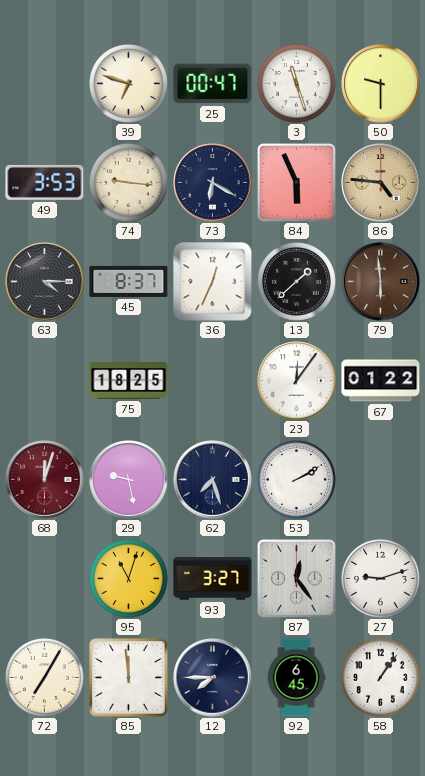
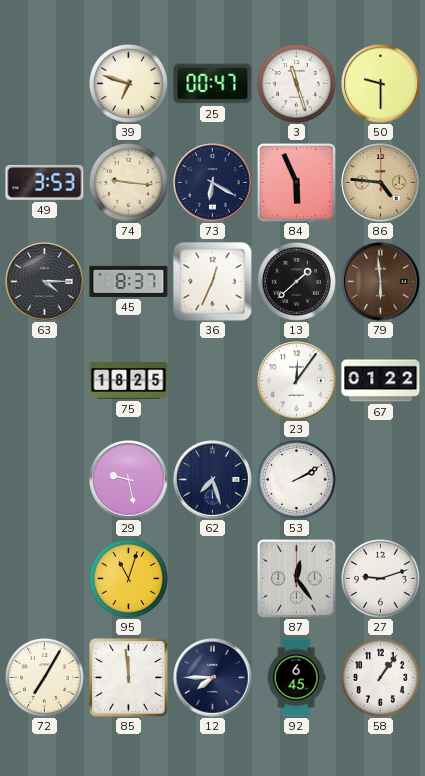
68: 12:03 -> none (45, 480)
93: 3:27 -> none (213, 579)
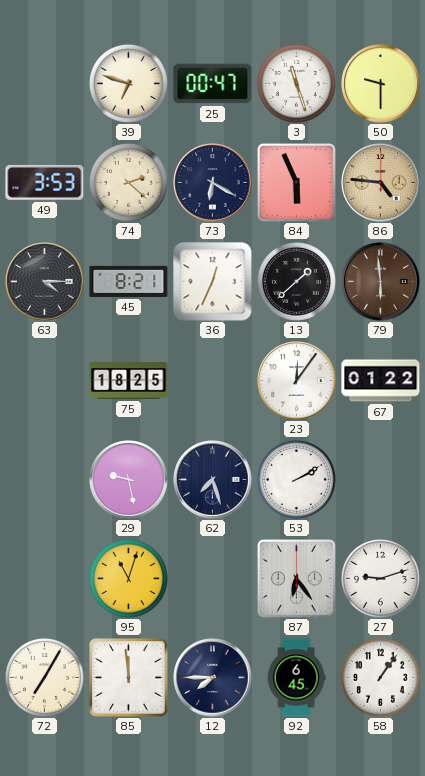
74: 9:16 -> 2:22 (128, 182)
45: 8:37 -> 8:21 (129, 281)
87: 12:24 -> 6:24 (296, 578)
